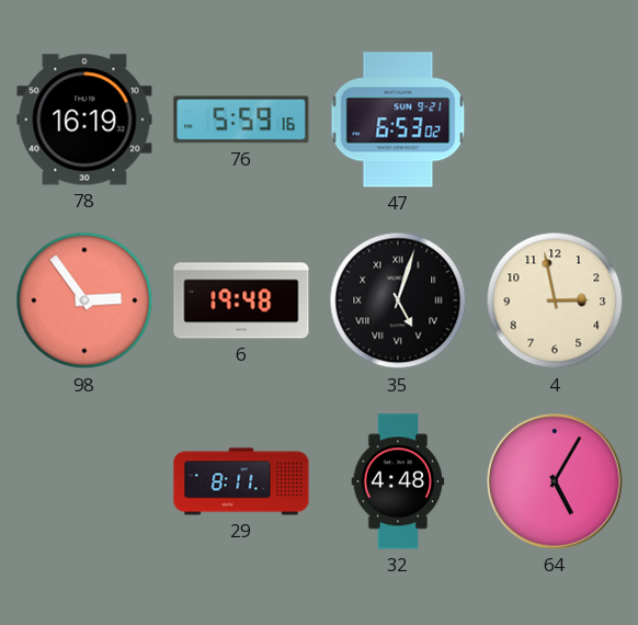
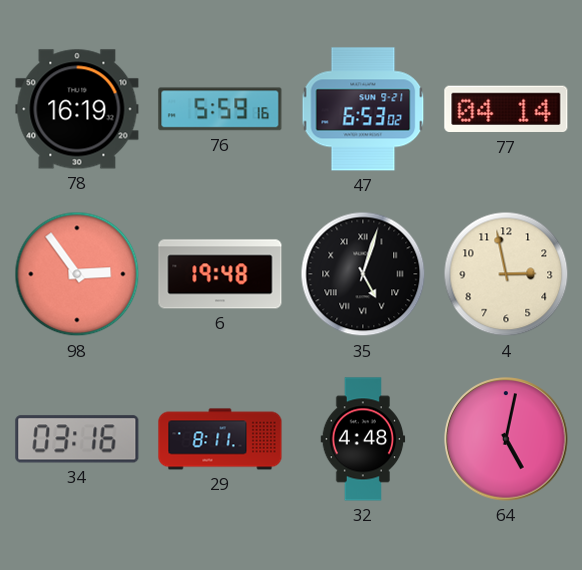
77: none -> 04:14 (506, 109)
34: none -> 03:16 (77, 439)
64: 5:05 -> 5:02 (506, 439)
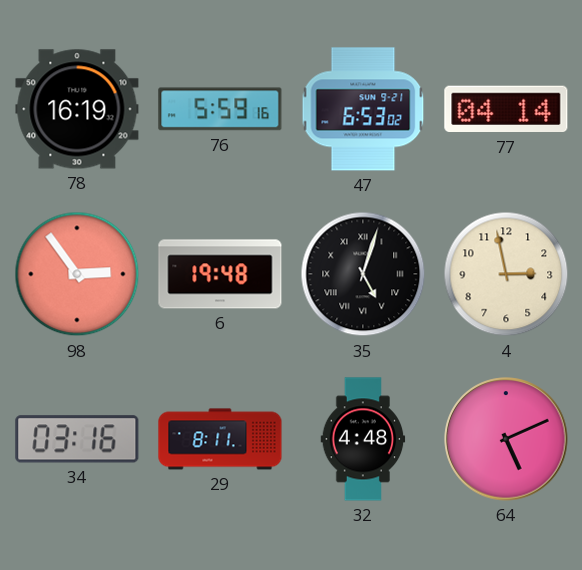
64: 5:02 -> 5:11 (506, 439)
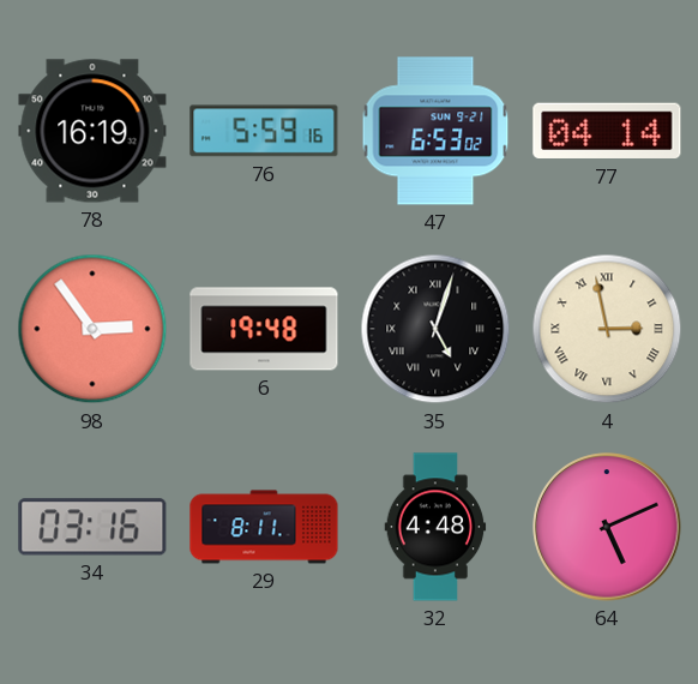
4 numerals: Arabic -> Roman (607, 329)
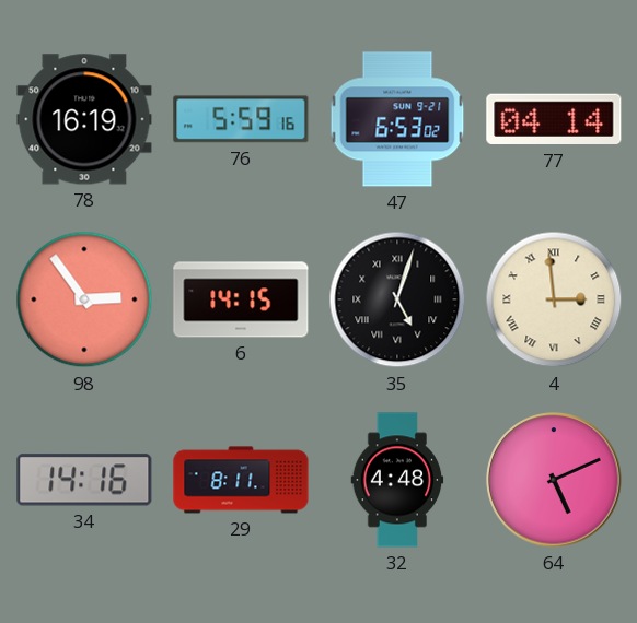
6: 19:48 -> 14:15 (241, 299)
4: 2:58 -> 2:59 (554, 299)
34: 03:16 -> 14:16 (84, 480)
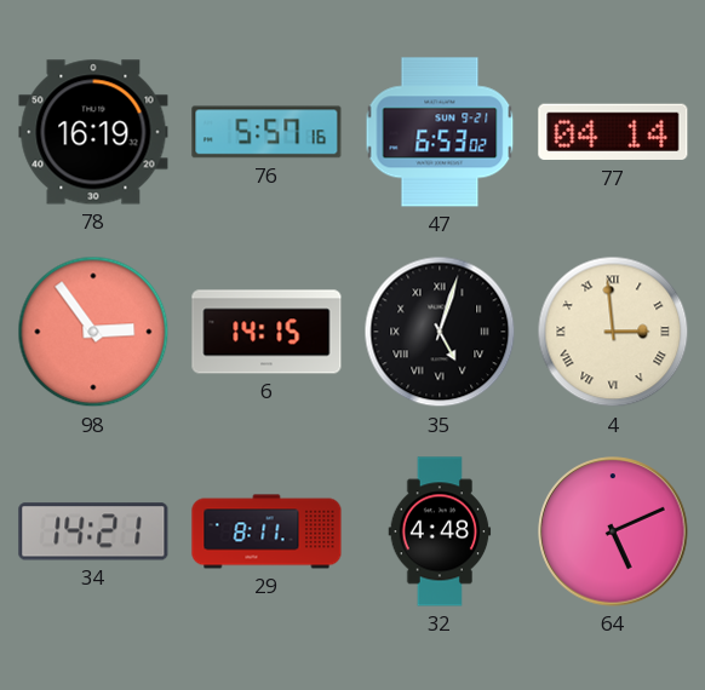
76: 5:59 -> 5:57 (266, 132)
34: 14:16 -> 14:21 (93, 531)
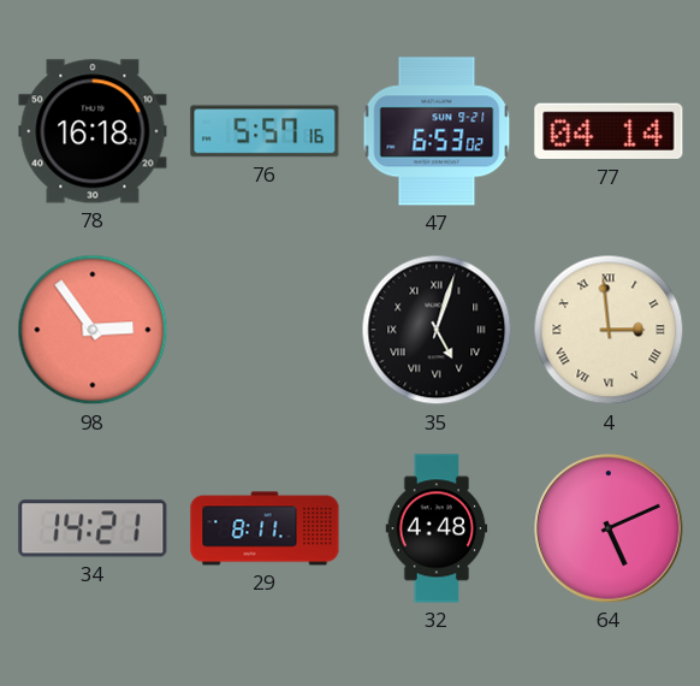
78: 16:19 -> 16:18 (93, 131)
6: 14:15 -> none (266, 332)
